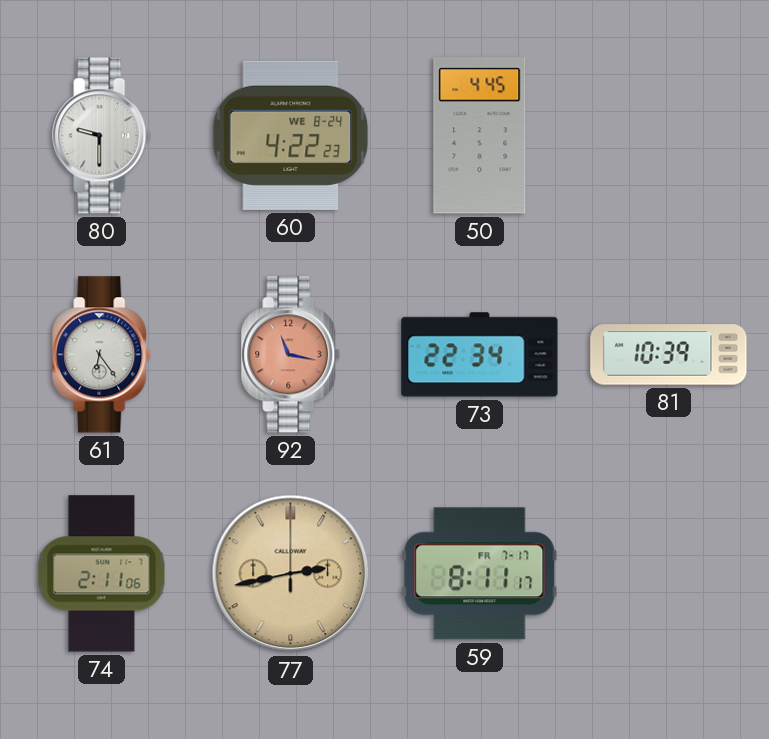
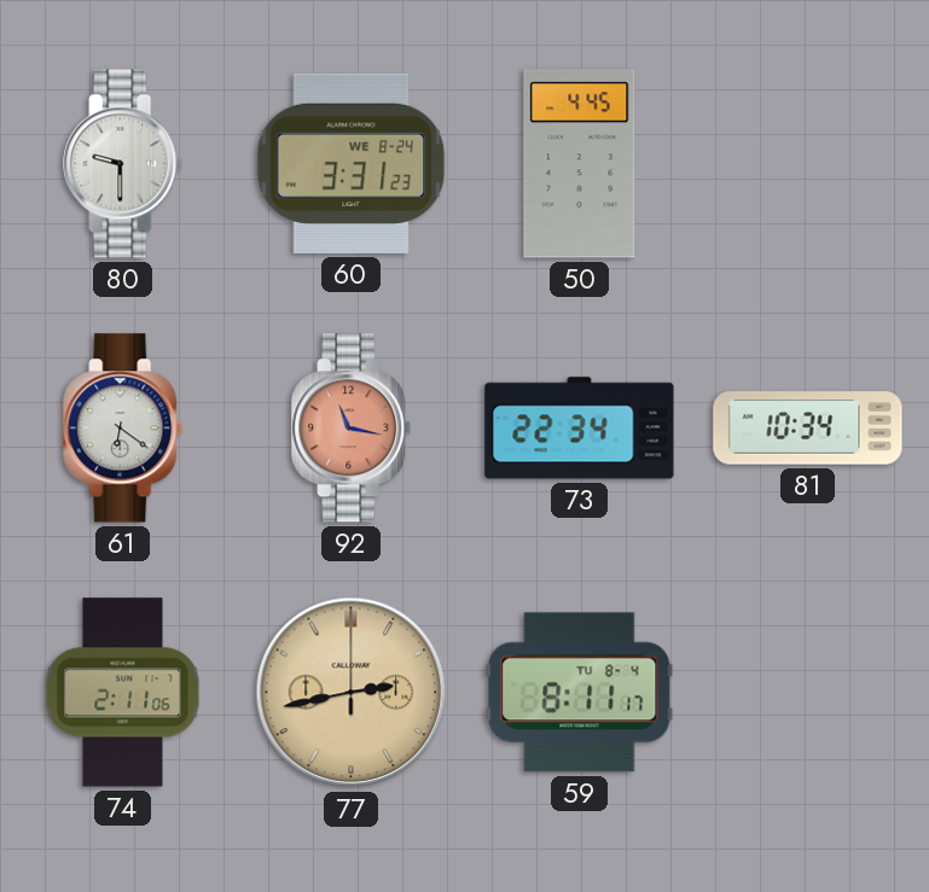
60: 4:22 -> 3:31 (352, 163)
61: 6:24 -> 6:21 (123, 428)
81: 10:39 -> 10:34 (808, 428)
59 date: FR 7-17 -> TU 8-4 (580, 693)
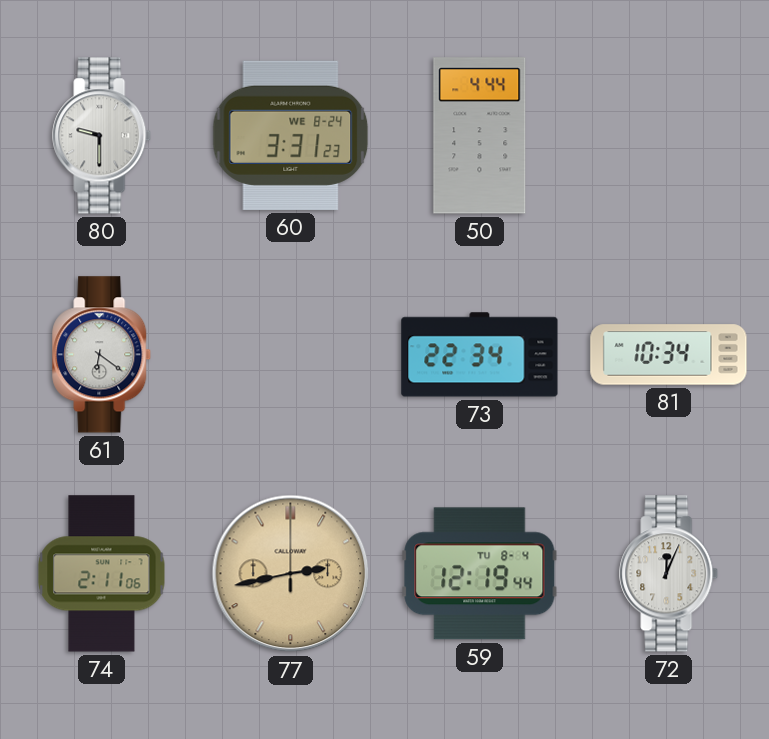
50: 4:45 -> 4:44 (480, 136)
92: 11:17 -> none (352, 428)
59: 8:11 -> 12:19 (480, 574)
72: none -> 12:04 (669, 574)
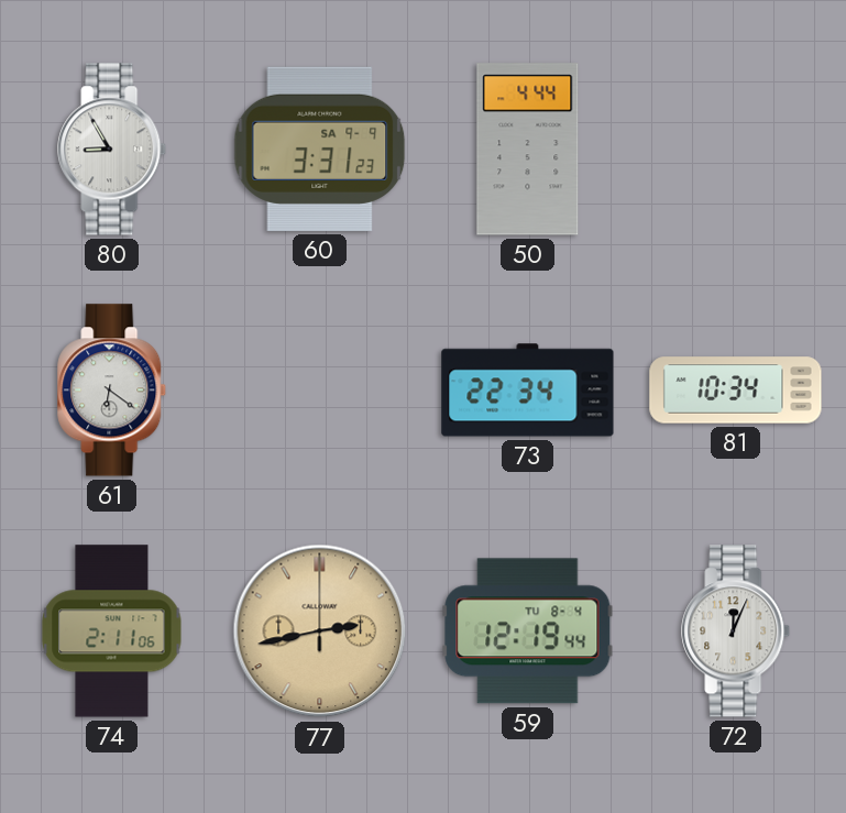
80: 9:30 -> 8:55 (112, 150)
60 date: WE 8-24 -> SA 9-9 (320, 149)
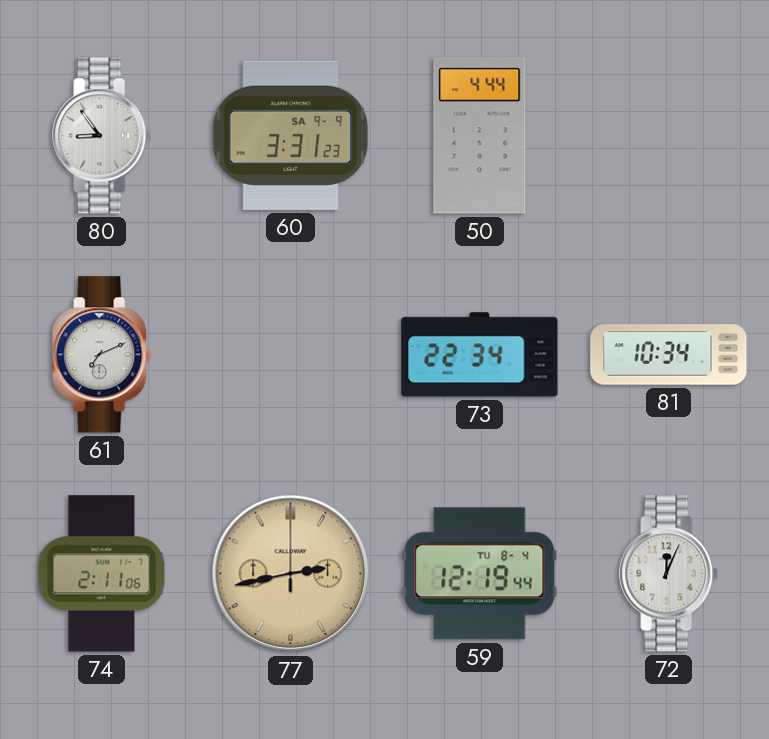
80: 8:55 -> 8:54 (102, 136)
61: 6:21 -> 7:11 (102, 355)
